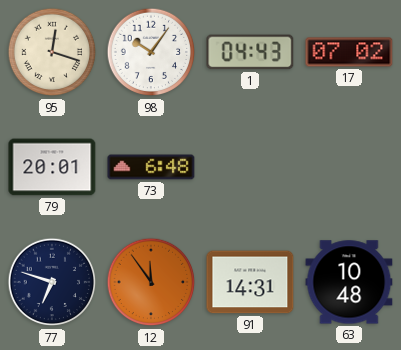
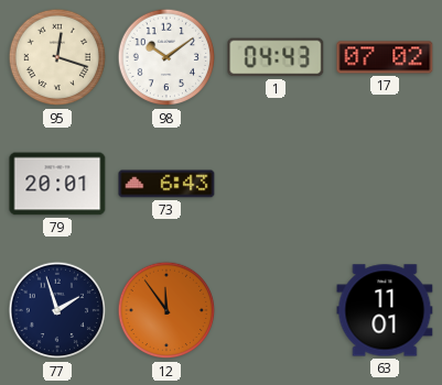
98: 10:06 -> 10:09 (166, 57)
73: 6:48 -> 6:43 (166, 184)
77: 6:48 -> 1:57 (57, 310)
91: 14:31 -> none (250, 282)
63: 10:48 -> 11:01 (385, 310)
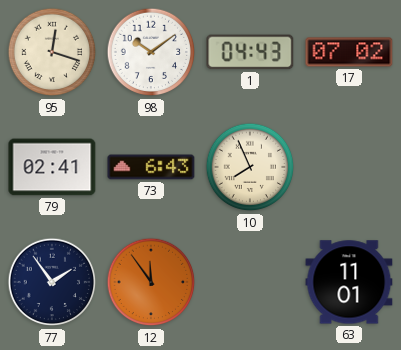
79: 20:01 -> 02:41 (52, 167)
10: none -> 7:56 (250, 167)
77: 1:57 -> 1:54 (52, 282)
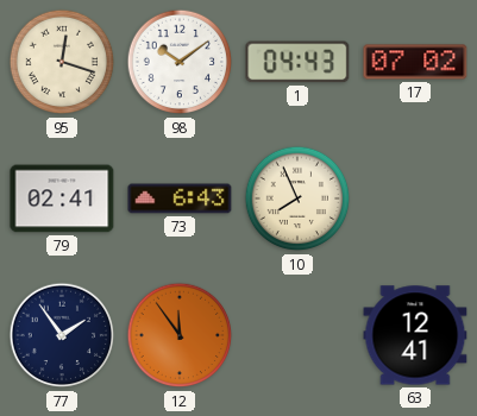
63: 11:01 -> 12:41 (415, 335)
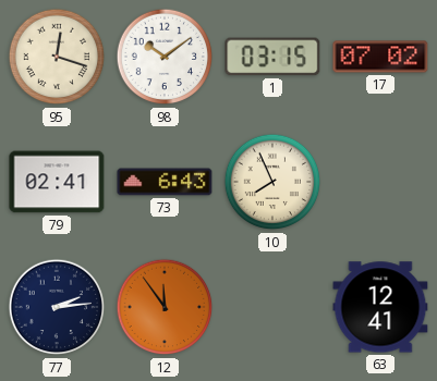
1: 04:43 -> 03:15 (272, 57)
77: 1:54 -> 2:14 (57, 307)
